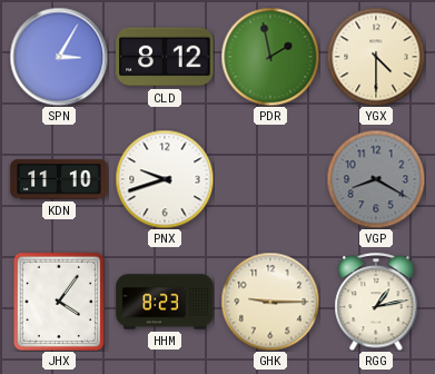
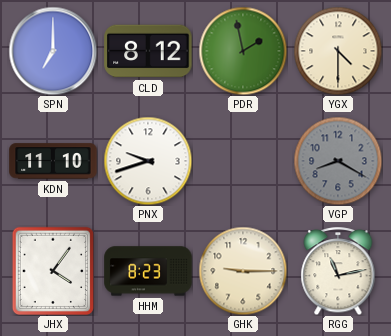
SPN: 3:05 -> 7:00 (53, 51)
RGG: 1:13 -> 11:13 (338, 271)
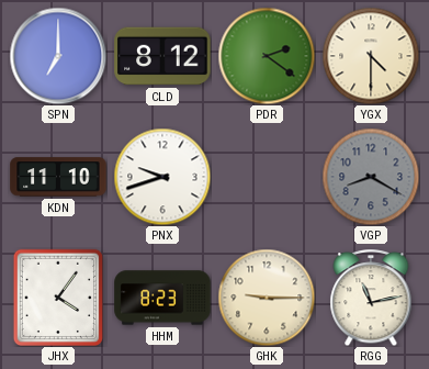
PDR: 1:58 -> 2:21 (267, 56)
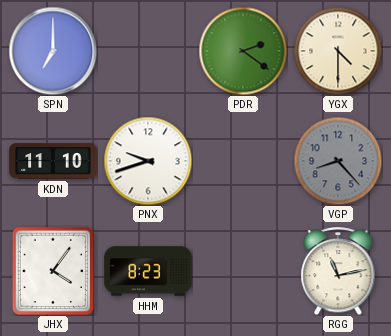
CLD: 8:12 -> none (162, 56)
VGP: 8:20 -> 8:23 (338, 161)
GHK: 9:15 -> none (267, 298)
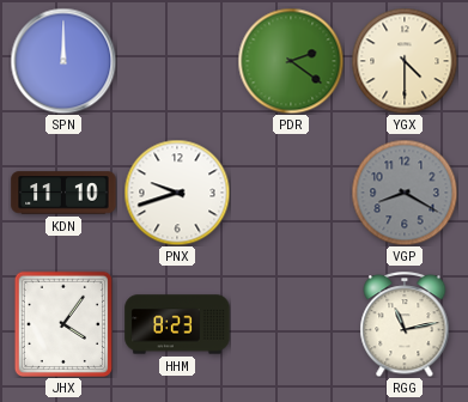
SPN: 7:00 -> 12:00 (63, 61)
VGP: 8:23 -> 8:20 (405, 193)
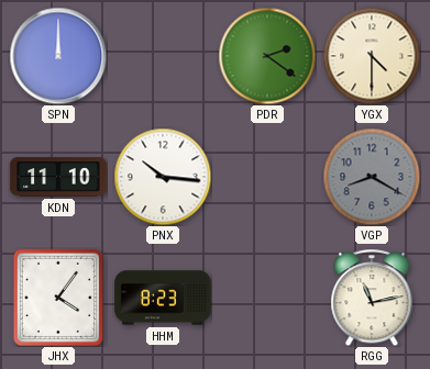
PNX: 9:42 -> 10:16 (163, 177)
